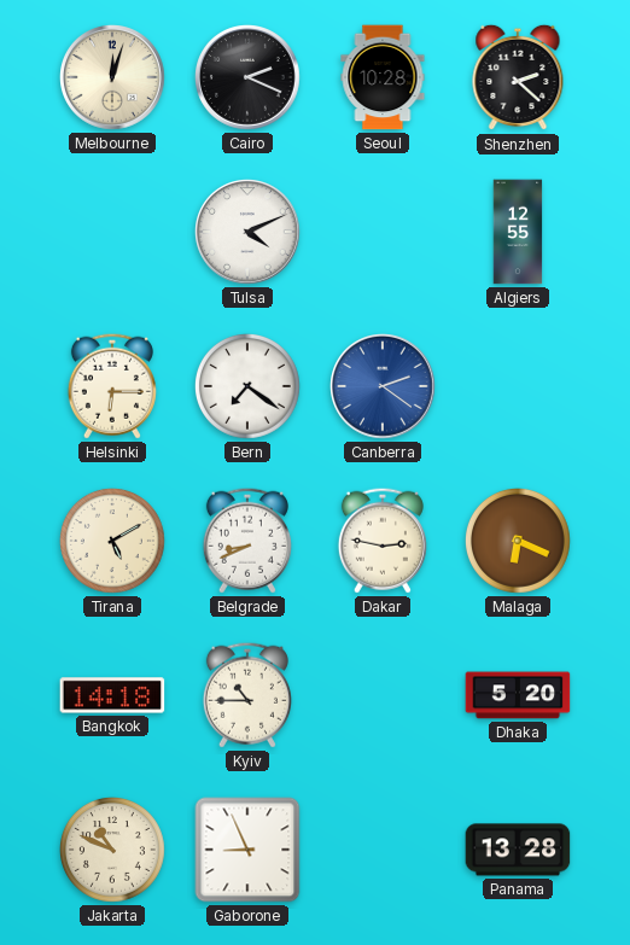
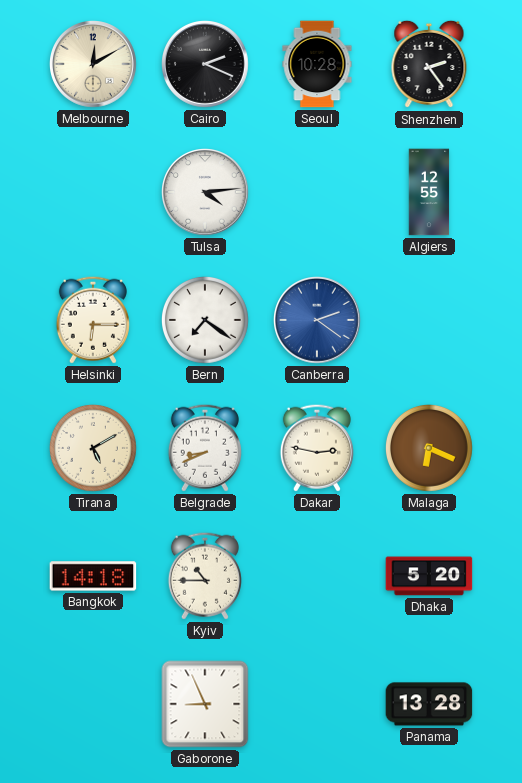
Melbourne: 12:03 -> 12:10 (94, 65)
Shenzhen: 2:22 -> 2:24 (429, 64)
Tulsa: 4:11 -> 4:14 (206, 193)
Jakarta: 10:49 -> none (113, 851)
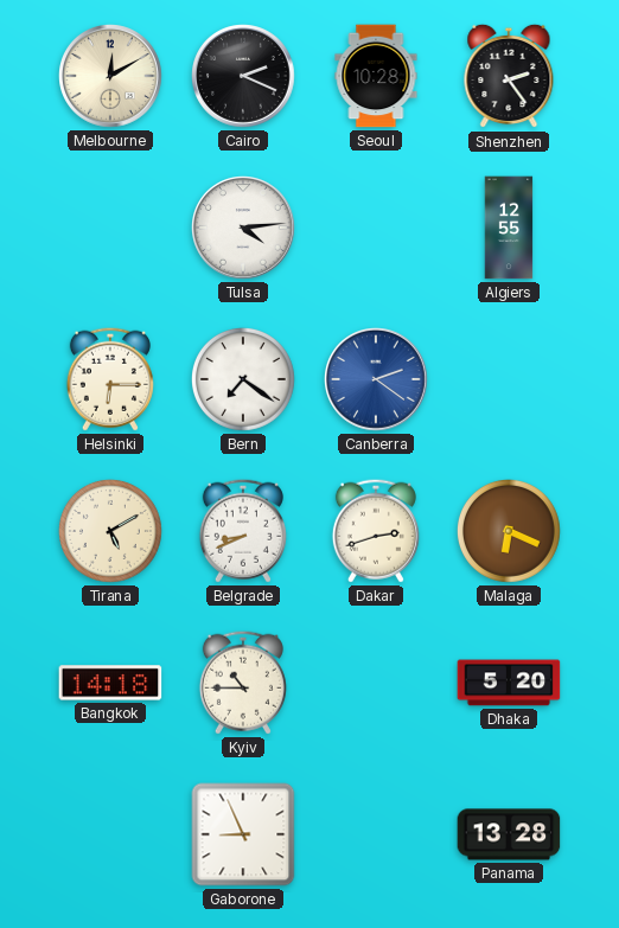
Dakar: 2:47 -> 2:42 (376, 531)
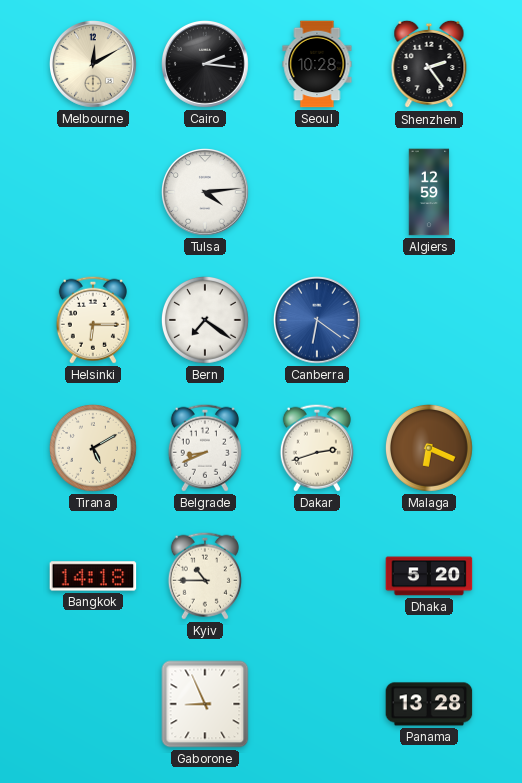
Cairo: 2:19 -> 2:16 (206, 65)
Algiers: 12:55 -> 12:59 (429, 192)
Canberra: 2:21 -> 6:21 (318, 321)
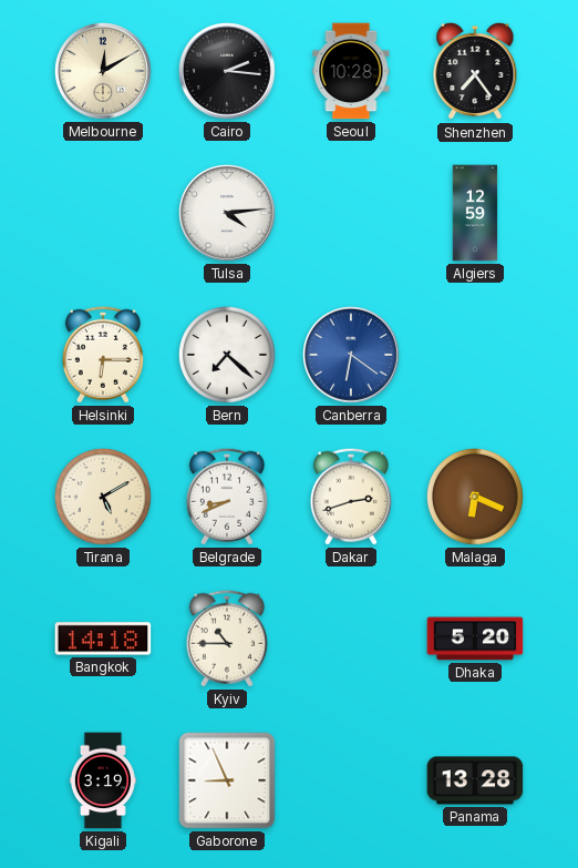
Shenzhen: 2:24 -> 7:24 (475, 71)
Bern: 7:21 -> 7:22 (228, 356)
Kigali: none -> 3:19 (103, 780)
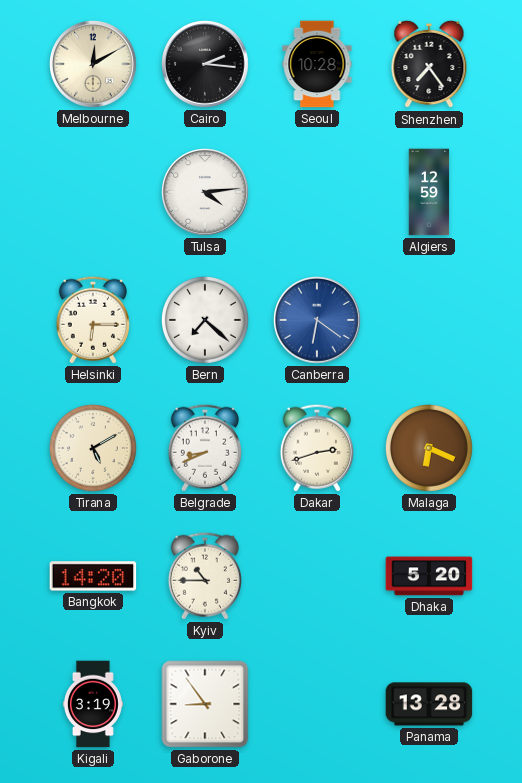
Bangkok: 14:18 -> 14:20 (93, 576)
Gaborone: 8:56 -> 8:54 (205, 704)
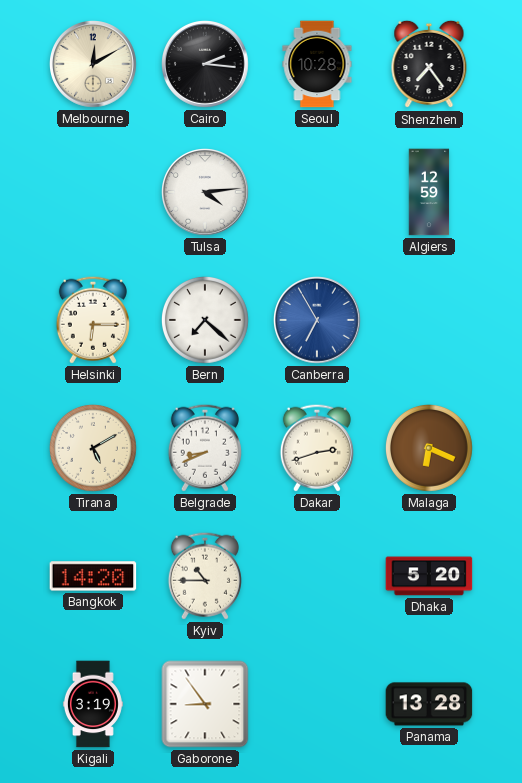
Canberra: 6:21 -> 6:55 (318, 321)
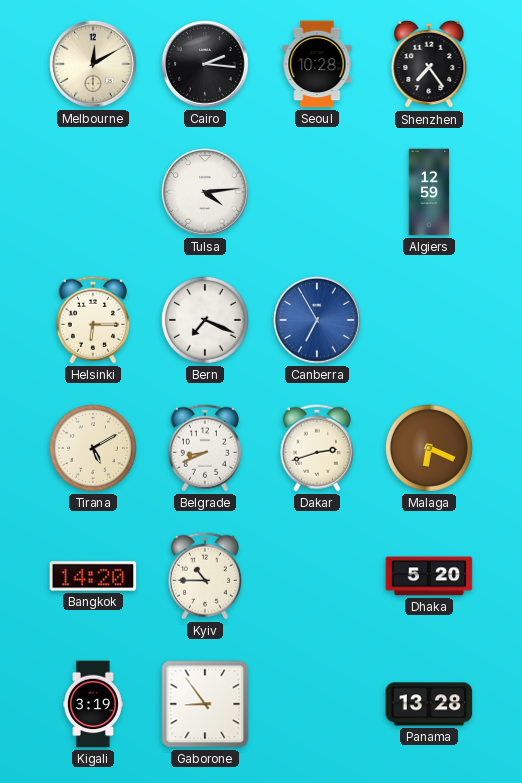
Bern: 7:22 -> 7:19 (206, 321)
